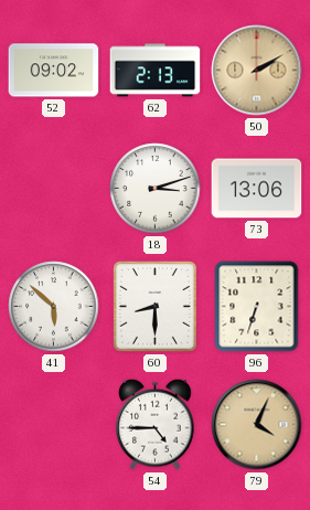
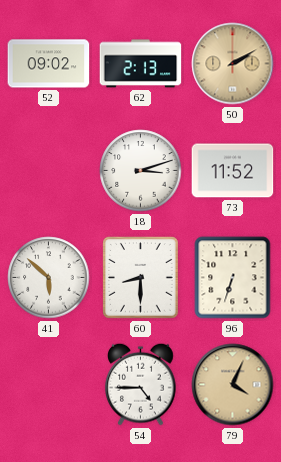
73: 13:06 -> 11:52 (233, 171)
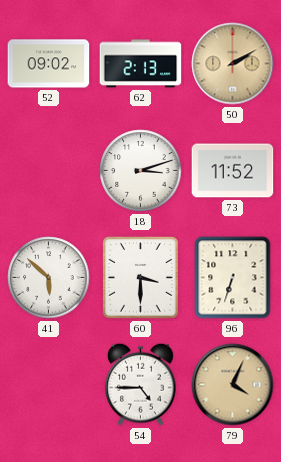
60: 8:30 -> 3:30 (141, 278)
